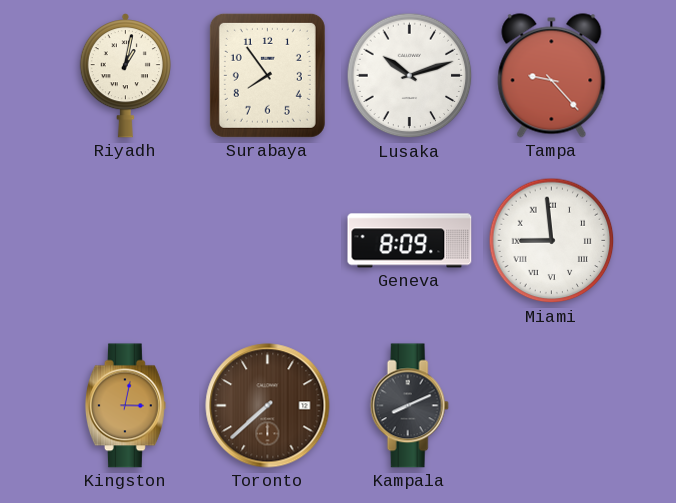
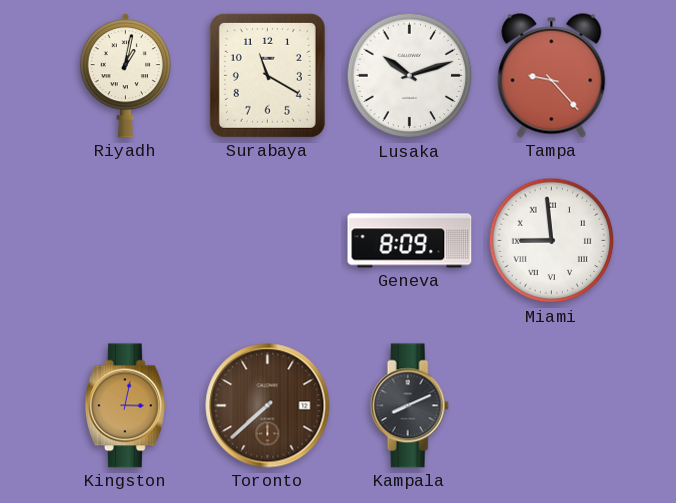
Surabaya: 7:54 -> 11:20 (267, 75)
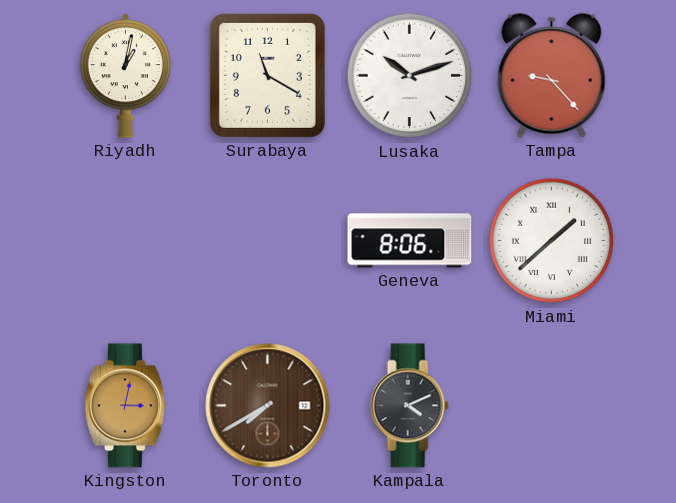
Geneva: 8:09 -> 8:06 (410, 241)
Miami: 8:59 -> 1:38 (552, 241)
Toronto: 7:38 -> 7:40 (268, 406)
Kampala: 8:11 -> 4:11 (409, 406)
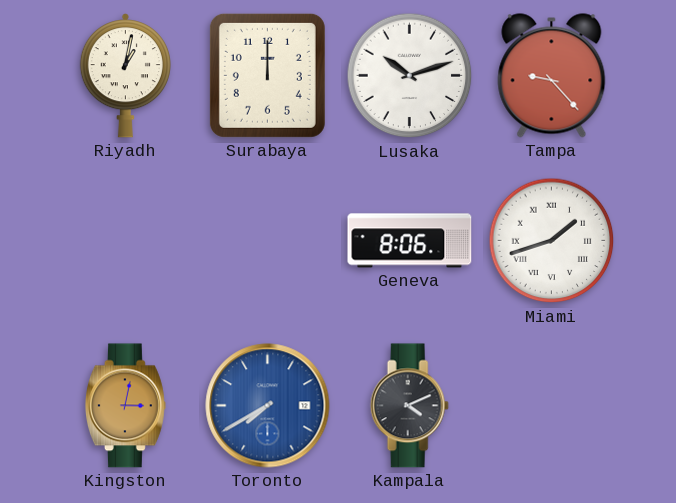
Surabaya: 11:20 -> 12:00 (267, 75)
Miami: 1:38 -> 1:42 (552, 241)
Toronto dial: brown -> blue (268, 406)
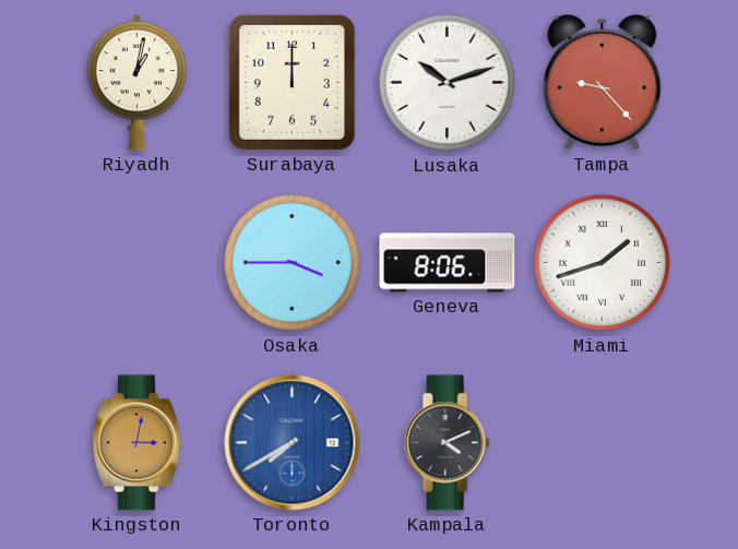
Osaka: none -> 3:45 (293, 263)
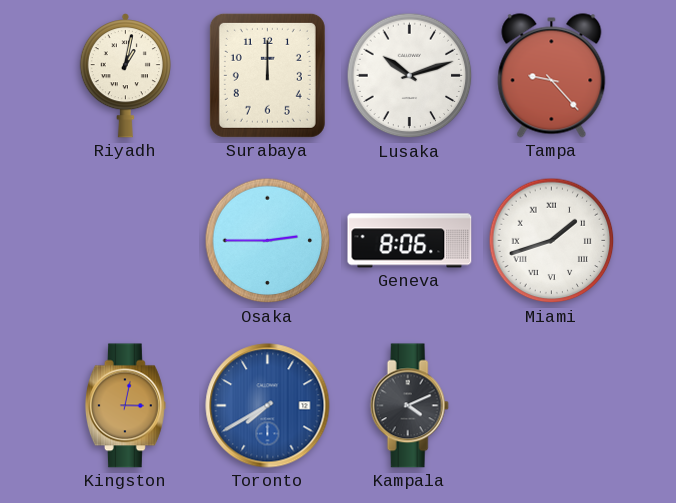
Osaka: 3:45 -> 2:45 (268, 241)
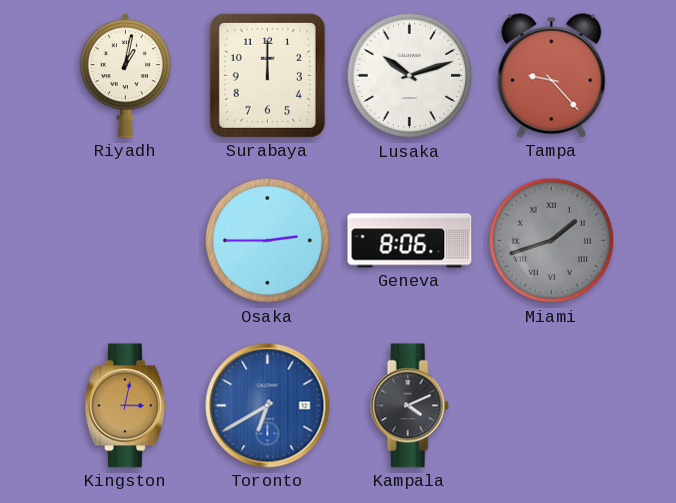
Miami dial: white -> grey (552, 241)
Toronto: 7:40 -> 6:40 (268, 406)
